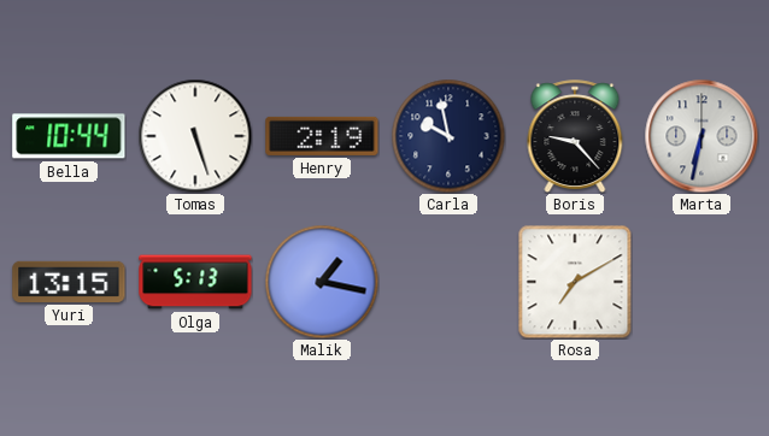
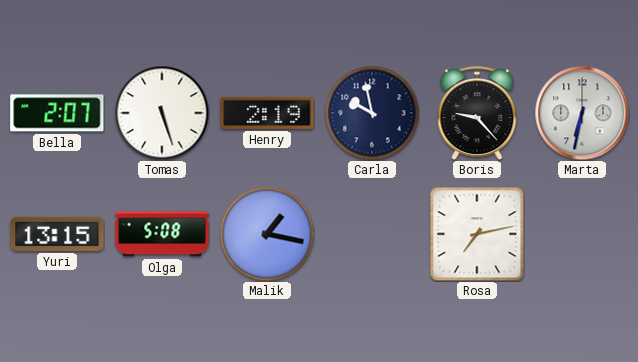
Bella: 10:44 -> 2:07 (57, 113)
Olga: 5:13 -> 5:08 (162, 234)
Rosa: 7:10 -> 7:13 (477, 234)
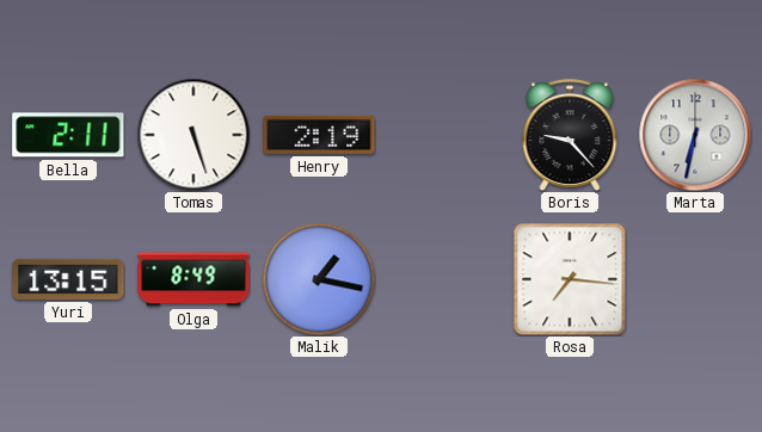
Bella: 2:07 -> 2:11 (68, 135)
Carla: 9:58 -> none (372, 113)
Olga: 5:08 -> 8:49 (193, 279)
Rosa: 7:13 -> 7:16 (570, 279)
